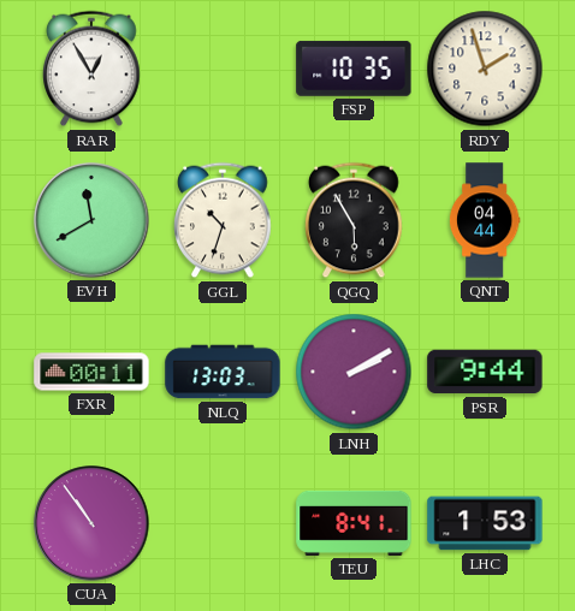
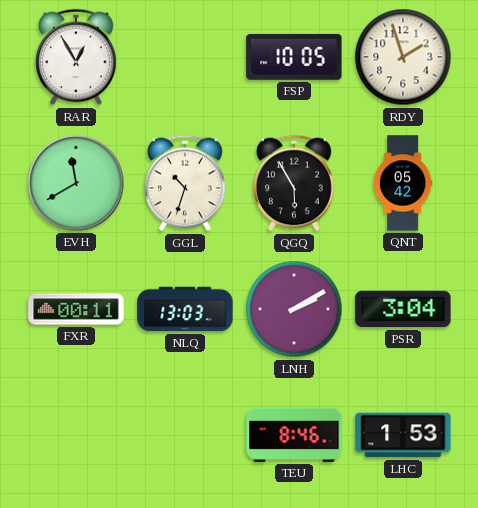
FSP: 10:35 -> 10:05 (294, 57)
QNT: 04:44 -> 05:42 (403, 183)
PSR: 9:44 -> 3:04 (403, 309)
CUA: 10:54 -> none (91, 523)
TEU: 8:41 -> 8:46 (294, 435)
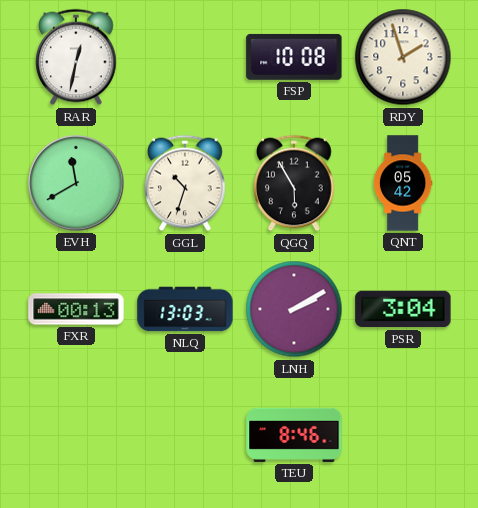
RAR: 12:55 -> 12:32 (76, 57)
FSP: 10:05 -> 10:08 (294, 57)
FXR: 00:11 -> 00:13 (76, 309)
LHC: 1:53 -> none (403, 435)
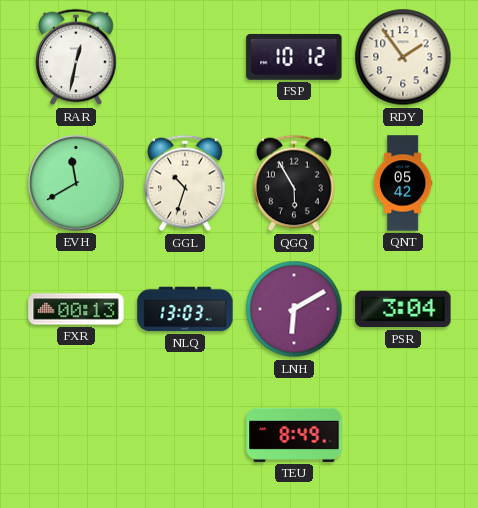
FSP: 10:08 -> 10:12 (294, 57)
RDY: 1:57 -> 1:54 (403, 57)
LNH: 2:10 -> 6:10 (294, 309)
TEU: 8:46 -> 8:49 (294, 435)
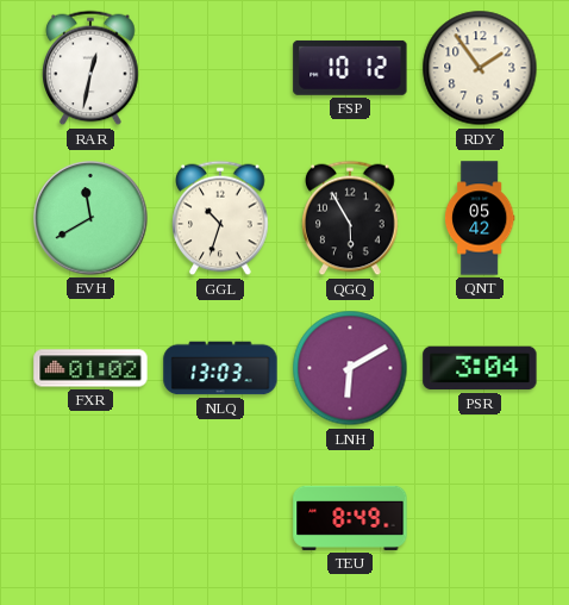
FXR: 00:13 -> 01:02 (90, 368)
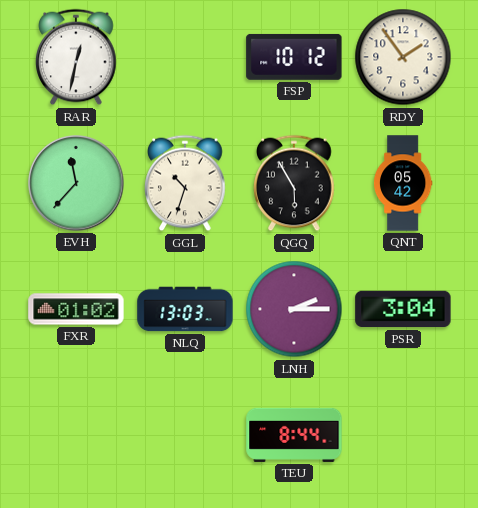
EVH: 11:40 -> 11:37 (76, 183)
LNH: 6:10 -> 2:15 (294, 309)
TEU: 8:49 -> 8:44 (294, 435)
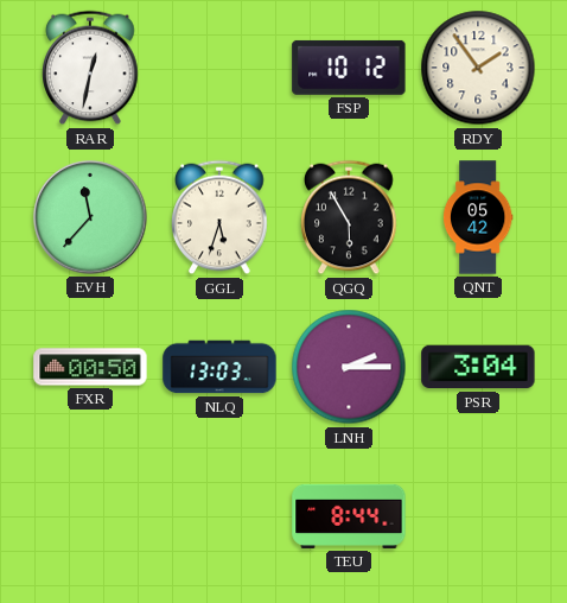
GGL: 10:33 -> 5:33 (219, 217)
FXR: 01:02 -> 00:50 (90, 367)
